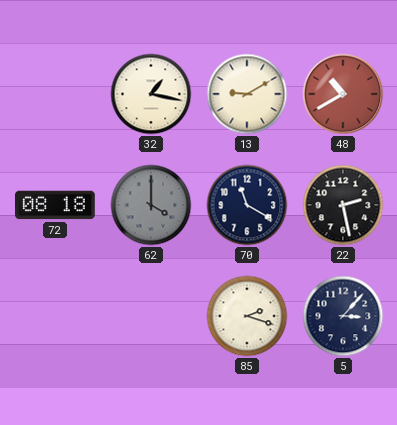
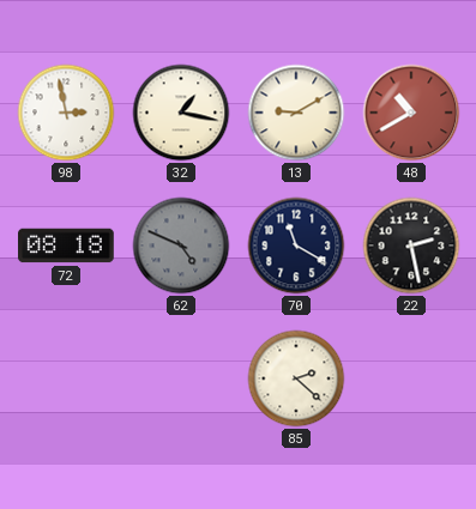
98: none -> 2:58 (66, 113)
62: 4:00 -> 4:49 (181, 246)
85: 2:18 -> 2:22 (296, 378)
5: 3:07 -> none (343, 316)
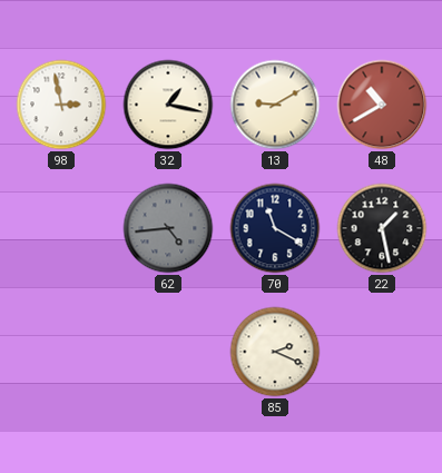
72: 08:18 -> none (67, 246)
62: 4:49 -> 4:44 (168, 228)
22: 2:28 -> 1:28 (382, 228)
85: 2:22 -> 2:19 (275, 352)
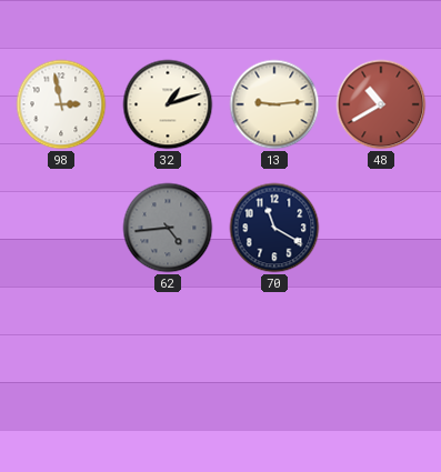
32: 1:17 -> 1:12 (168, 104)
13: 9:10 -> 9:14 (274, 104)
22: 1:28 -> none (382, 228)
85: 2:19 -> none (275, 352)
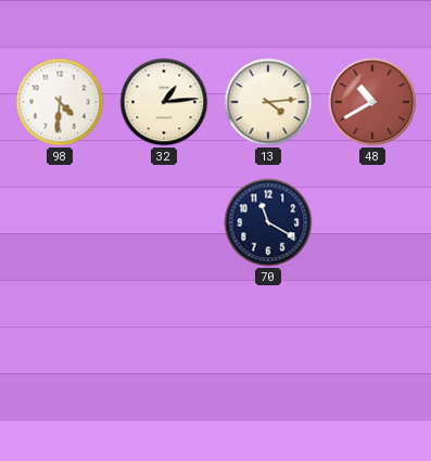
98: 2:58 -> 4:31 (60, 102)
32: 1:12 -> 1:14 (164, 102)
13: 9:14 -> 4:14 (268, 102)
62: 4:44 -> none (168, 228)
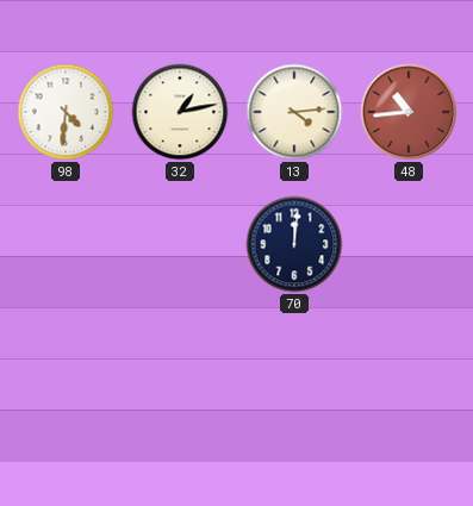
32: 1:14 -> 1:13 (180, 112)
48: 10:40 -> 10:44 (409, 112)
70: 11:20 -> 12:01 (294, 244)
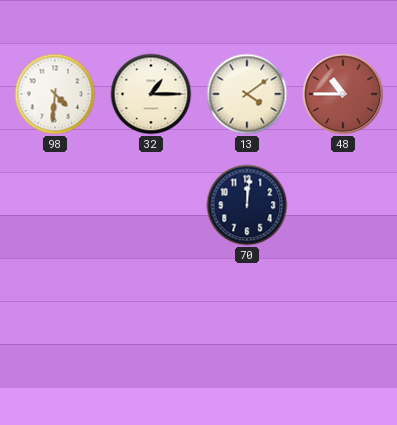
32: 1:13 -> 1:15 (151, 94)
13: 4:14 -> 4:09 (247, 94)
48: 10:44 -> 10:45 (343, 94)
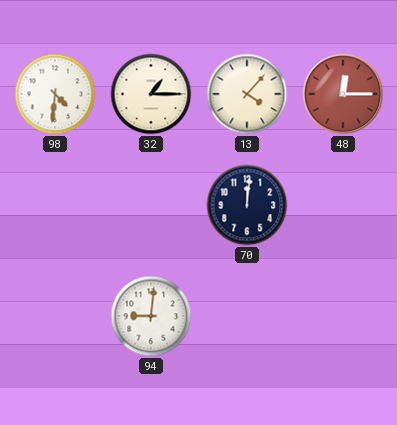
13: 4:09 -> 4:07 (247, 94)
48: 10:45 -> 12:15 (343, 94)
94: none -> 9:01 (151, 316)
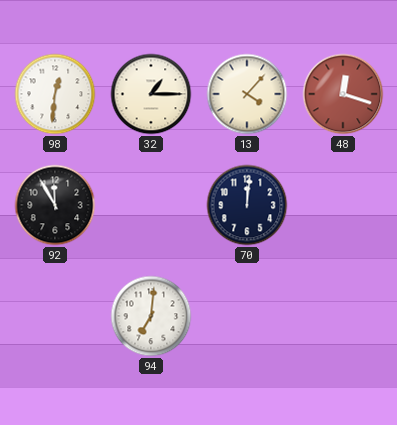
98: 4:31 -> 12:31 (55, 94)
48: 12:15 -> 12:18 (343, 94)
92: none -> 11:55 (55, 205)
94: 9:01 -> 7:01 (151, 316)
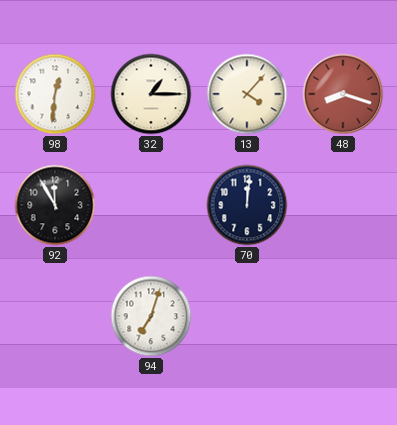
48: 12:18 -> 8:18 (343, 94)
94: 7:01 -> 7:03 (151, 316)
